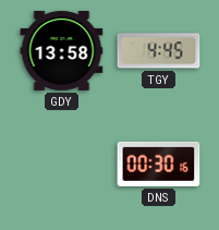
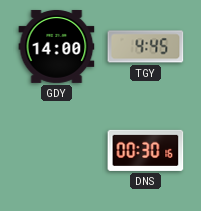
GDY: 13:58 -> 14:00 (57, 46)
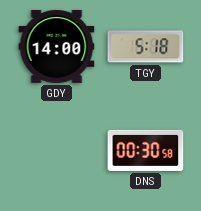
TGY: 4:45 -> 5:18 (146, 47)
DNS: 00:30:16 -> 00:30:58 (146, 150)
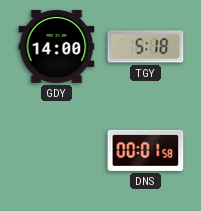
DNS: 00:30 -> 00:01 (146, 150)
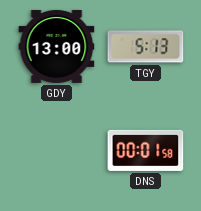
GDY: 14:00 -> 13:00 (57, 46)
TGY: 5:18 -> 5:13 (146, 47)
